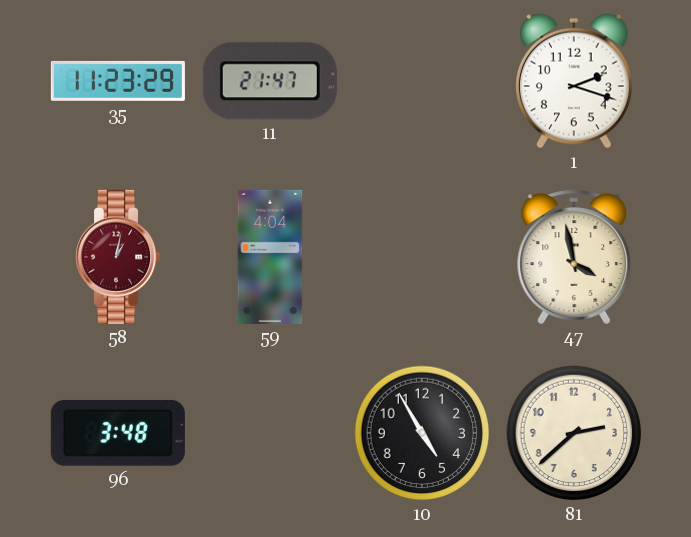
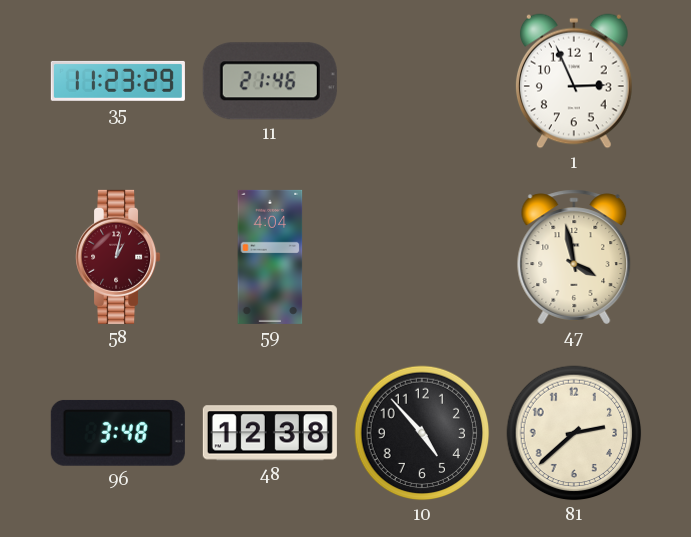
11: 21:47 -> 21:46 (270, 81)
1: 2:18 -> 2:56 (574, 81)
48: none -> 12:38 (270, 433)
10: 4:55 -> 4:53 (422, 433)
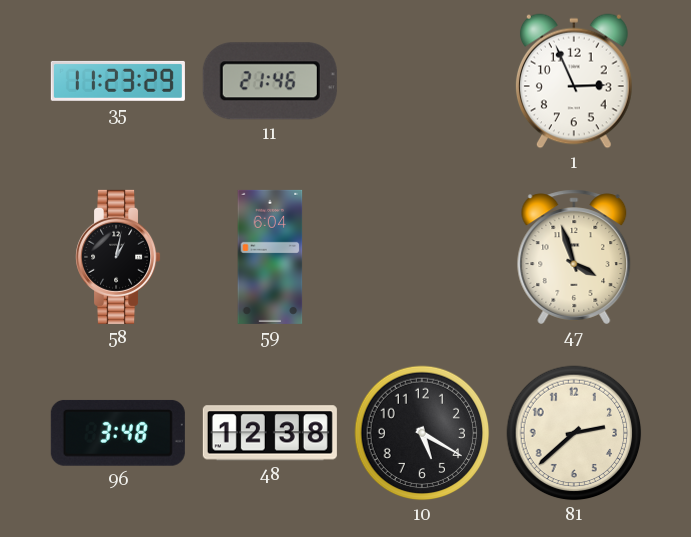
58 dial: burgundy -> black (118, 257)
59: 4:04 -> 6:04 (270, 257)
47: 3:58 -> 3:57 (574, 257)
10: 4:53 -> 5:20 (422, 433)
